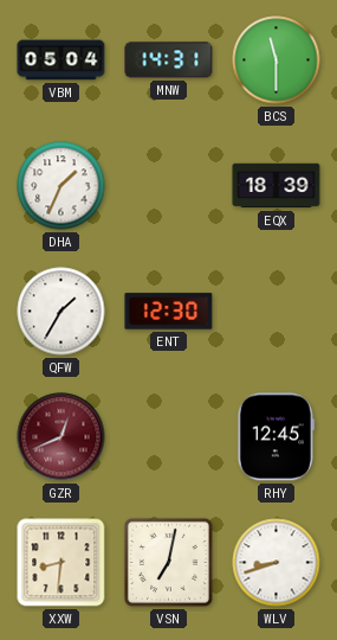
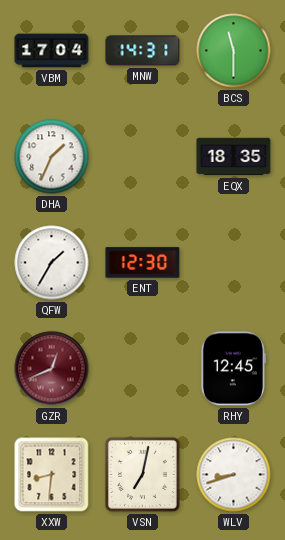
VBM: 05:04 -> 17:04 (52, 51)
EQX: 18:39 -> 18:35 (234, 157)
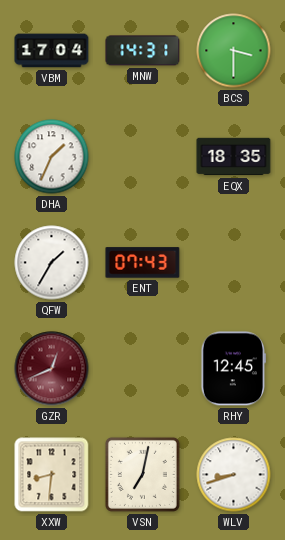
BCS: 11:30 -> 3:30 (234, 51)
ENT: 12:30 -> 07:43 (143, 263)
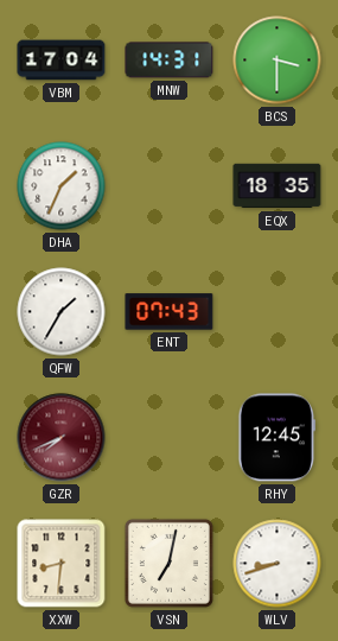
GZR: 12:41 -> 7:41 (62, 438)
